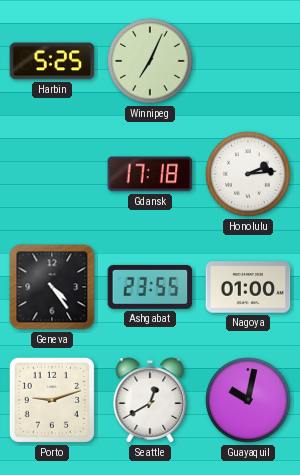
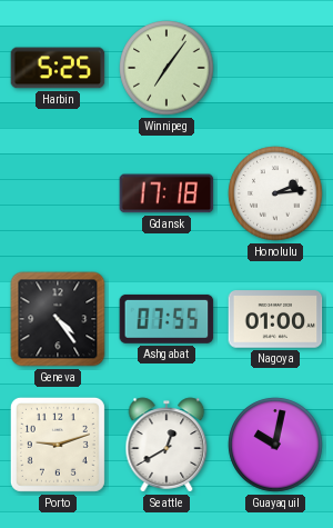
Winnipeg: 7:04 -> 7:06 (167, 68)
Ashgabat: 23:55 -> 07:55 (167, 319)
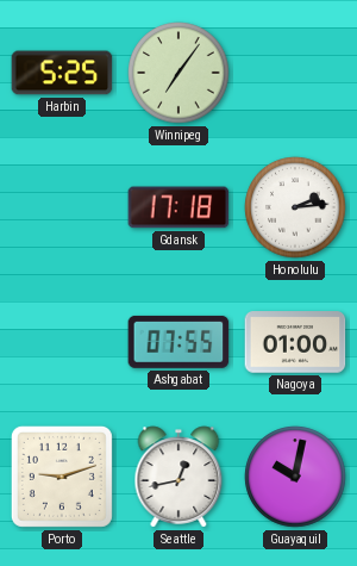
Geneva: 4:24 -> none (58, 319)
Seattle: 12:40 -> 12:43 (178, 477)
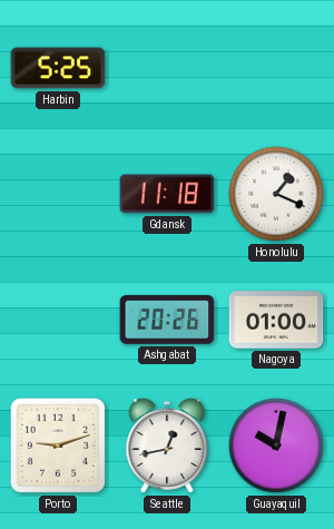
Winnipeg: 7:06 -> none (178, 73)
Gdansk: 17:18 -> 11:18 (167, 194)
Honolulu: 2:14 -> 1:19 (276, 194)
Ashgabat: 07:55 -> 20:26 (167, 320)
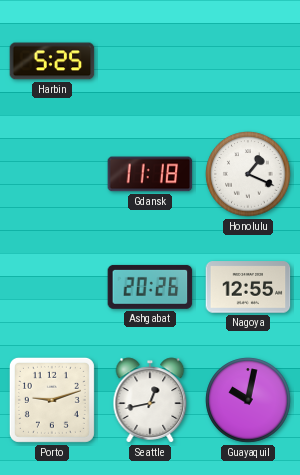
Nagoya: 01:00 -> 12:55 (248, 287)
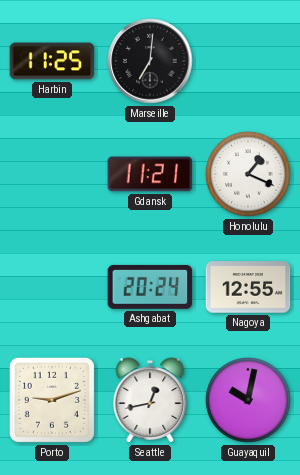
Harbin: 5:25 -> 11:25 (52, 61)
Marseille: none -> 7:01 (150, 61)
Gdansk: 11:18 -> 11:21 (150, 174)
Ashgabat: 20:26 -> 20:24 (150, 287)
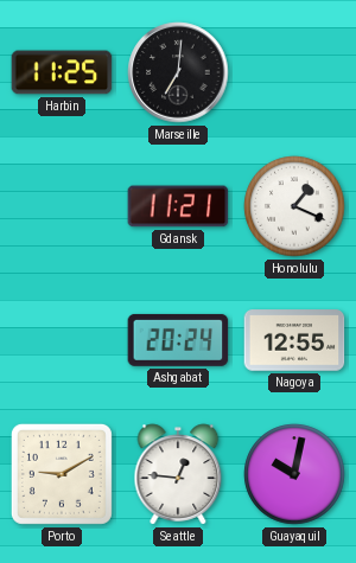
Porto: 9:12 -> 9:10 (62, 474)
Seattle: 12:43 -> 12:46 (178, 474)
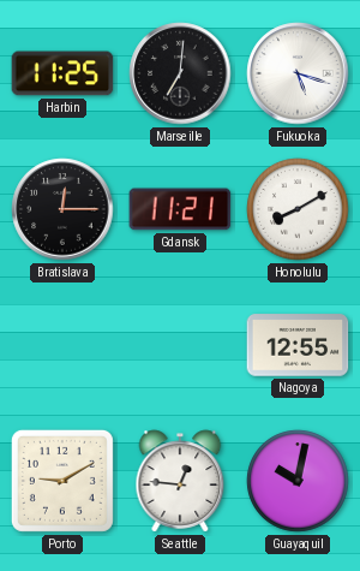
Fukuoka: none -> 5:18 (298, 73)
Bratislava: none -> 12:15 (62, 209)
Honolulu: 1:19 -> 8:10 (298, 209)
Ashgabat: 20:24 -> none (178, 340)
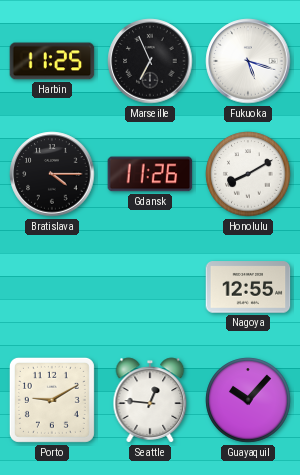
Marseille: 7:01 -> 6:56 (150, 61)
Bratislava: 12:15 -> 4:15 (52, 174)
Gdansk: 11:21 -> 11:26 (150, 174)
Guayaquil: 10:02 -> 10:07 (248, 400)
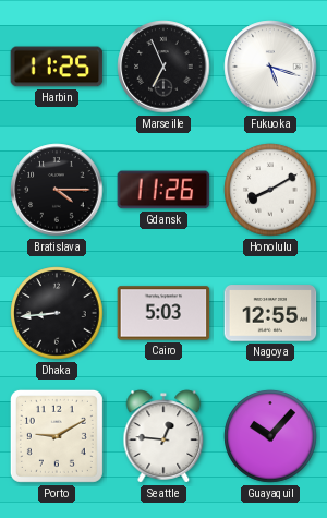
Dhaka: none -> 8:44 (57, 313)
Cairo: none -> 5:03 (163, 313)
